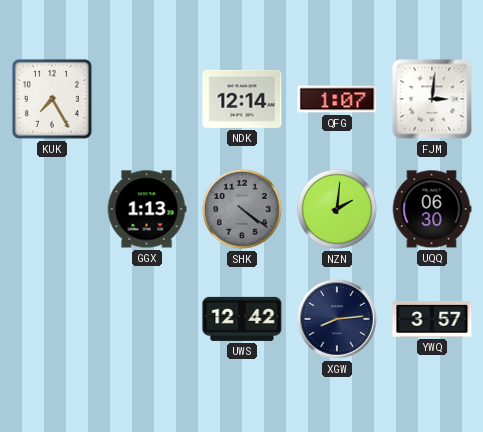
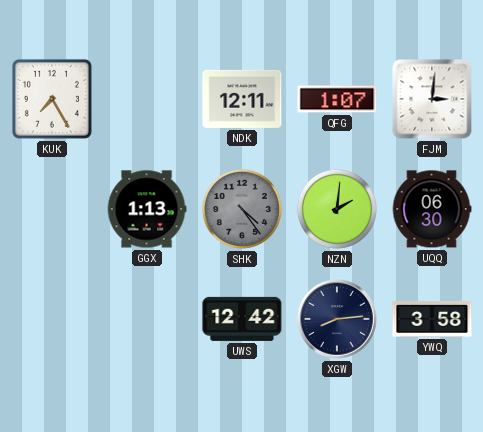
NDK: 12:14 -> 12:11 (242, 99)
SHK: 4:21 -> 4:24 (242, 209)
YWQ: 3:57 -> 3:58 (432, 319)
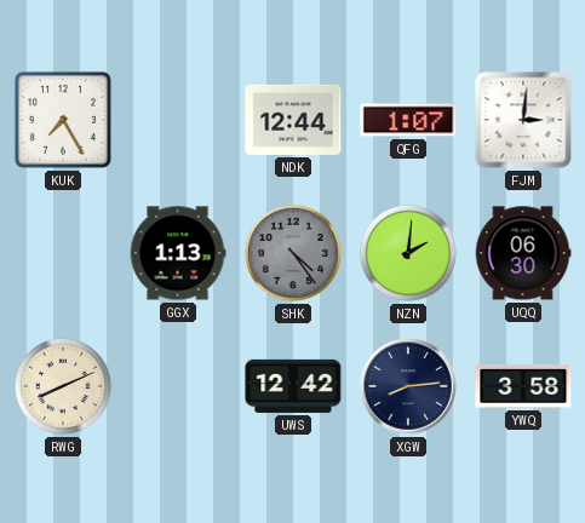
NDK: 12:11 -> 12:44 (293, 120)
RWG: none -> 8:11 (63, 386)
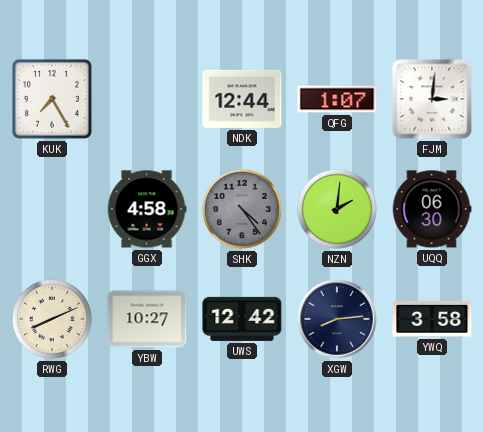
GGX: 1:13 -> 4:58 (147, 209)
YBW: none -> 10:27 (147, 319)
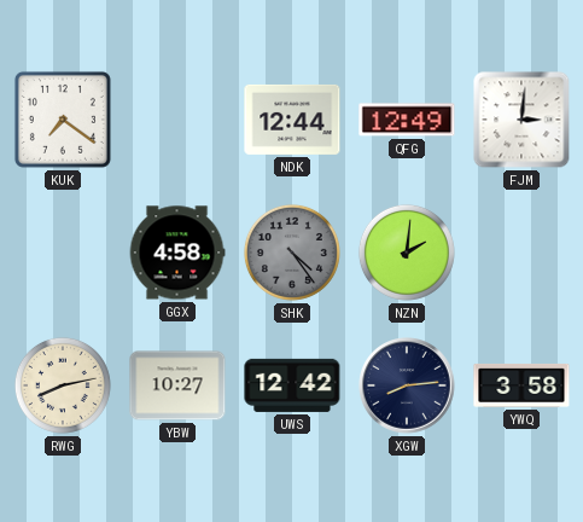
KUK: 7:25 -> 7:21 (63, 120)
QFG: 1:07 -> 12:49 (407, 120)
UQQ: 06:30 -> none (432, 209)
RWG: 8:11 -> 8:13 (63, 385)
